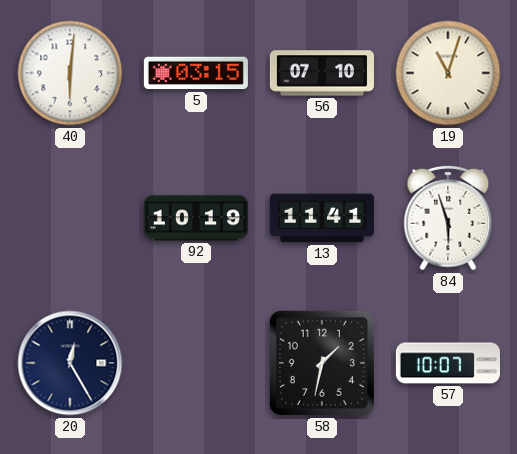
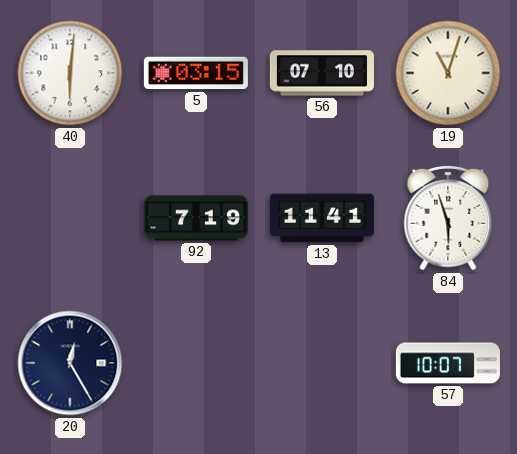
92: 10:19 -> 7:19 (196, 218)
58: 1:32 -> none (322, 363)
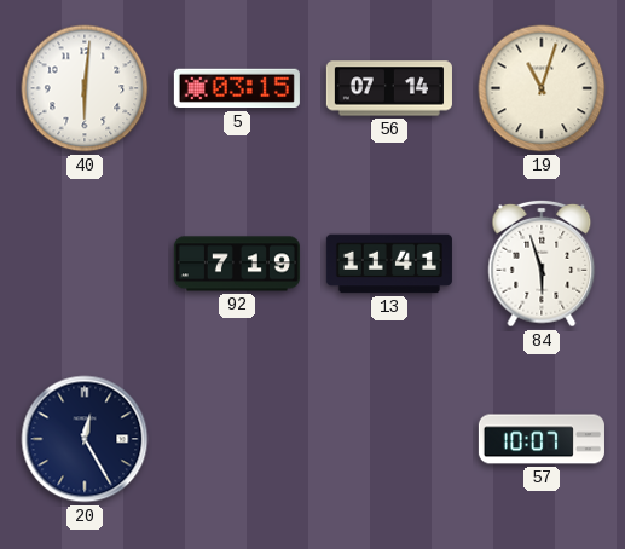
56: 07:10 -> 07:14 (389, 88)
